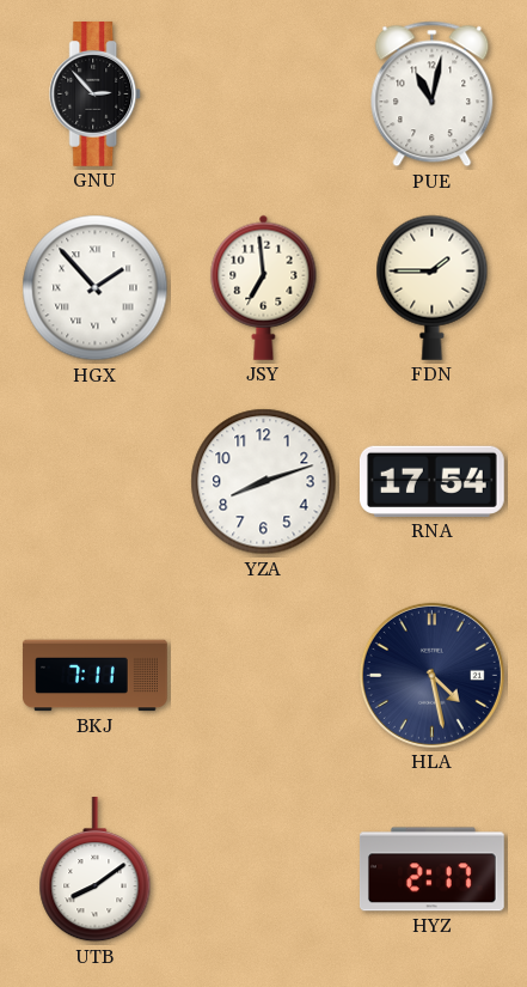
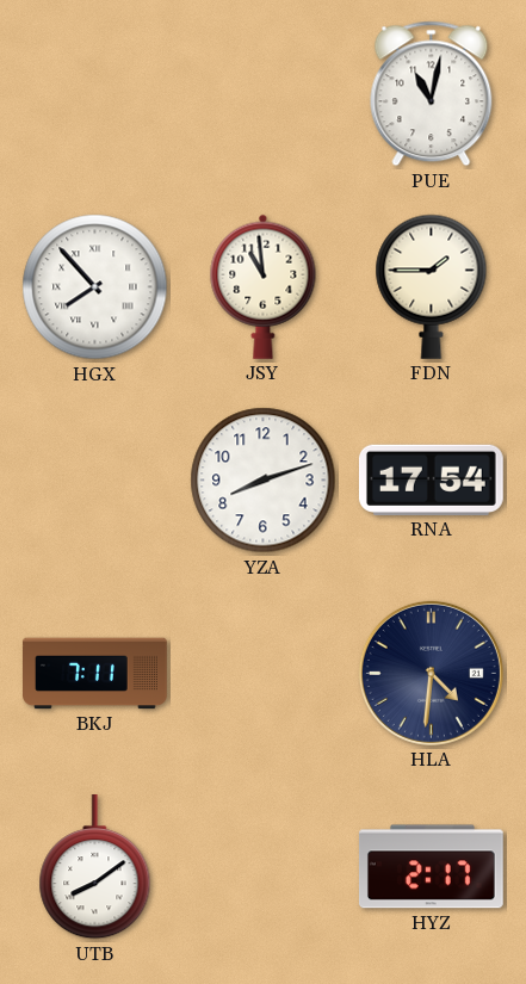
GNU: 2:53 -> none (96, 95)
HGX: 1:53 -> 7:53 (95, 287)
JSY: 6:59 -> 10:59 (264, 286)
HLA: 4:28 -> 4:31 (431, 673)
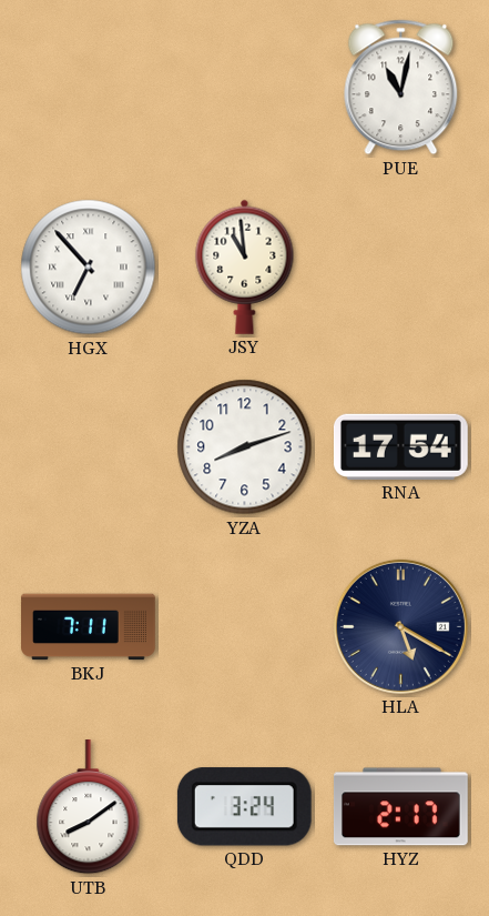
HGX: 7:53 -> 6:53 (89, 268)
FDN: 1:45 -> none (432, 286)
HLA: 4:31 -> 5:20 (400, 626)
QDD: none -> 3:24 (244, 807)
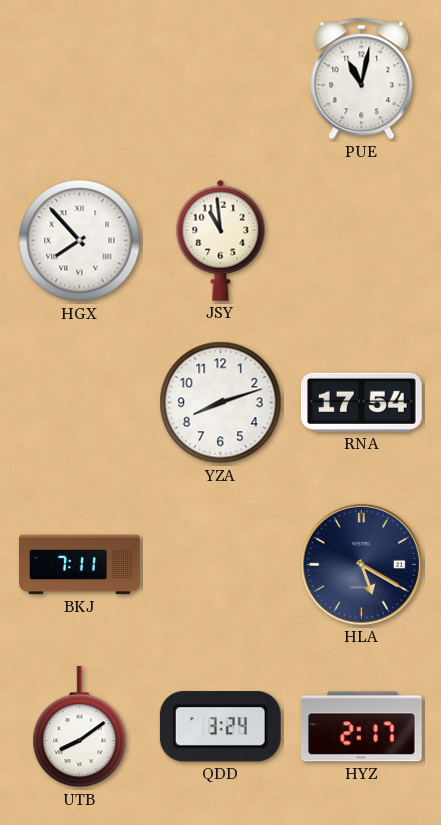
HGX: 6:53 -> 7:53 (80, 241)
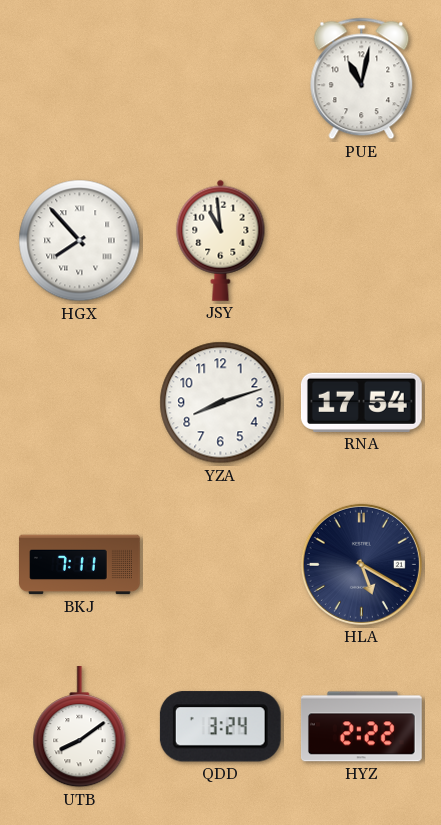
HYZ: 2:17 -> 2:22 (361, 727)
